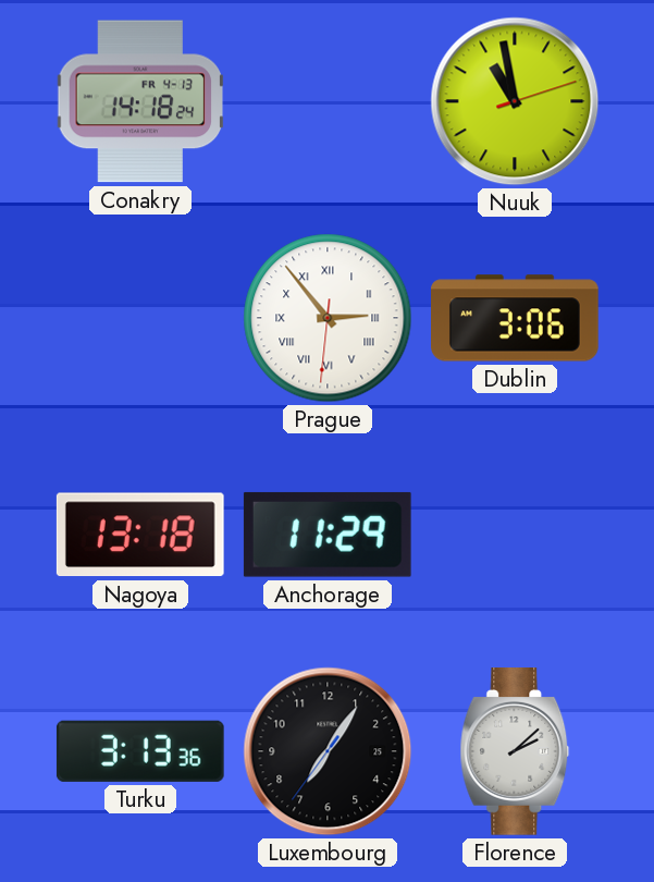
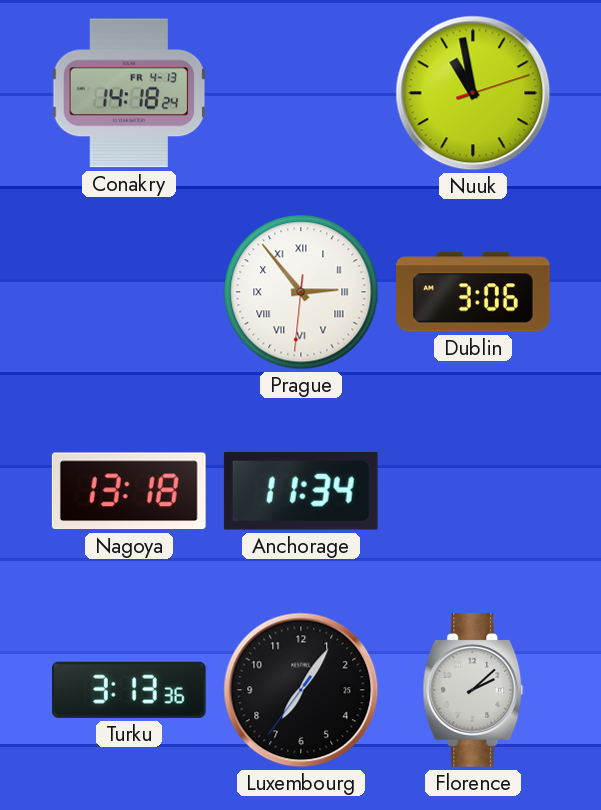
Anchorage: 11:29 -> 11:34 (301, 491)
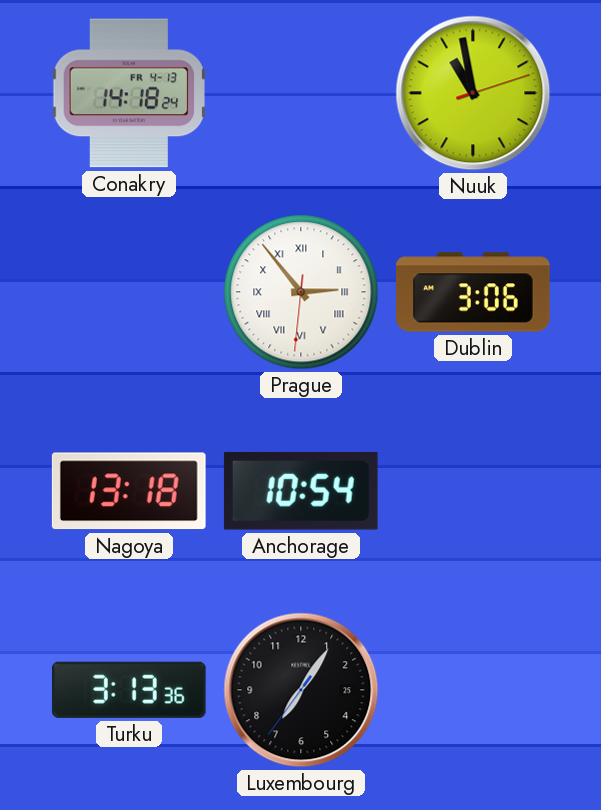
Anchorage: 11:34 -> 10:54 (301, 491)
Florence: 2:08 -> none (473, 691)
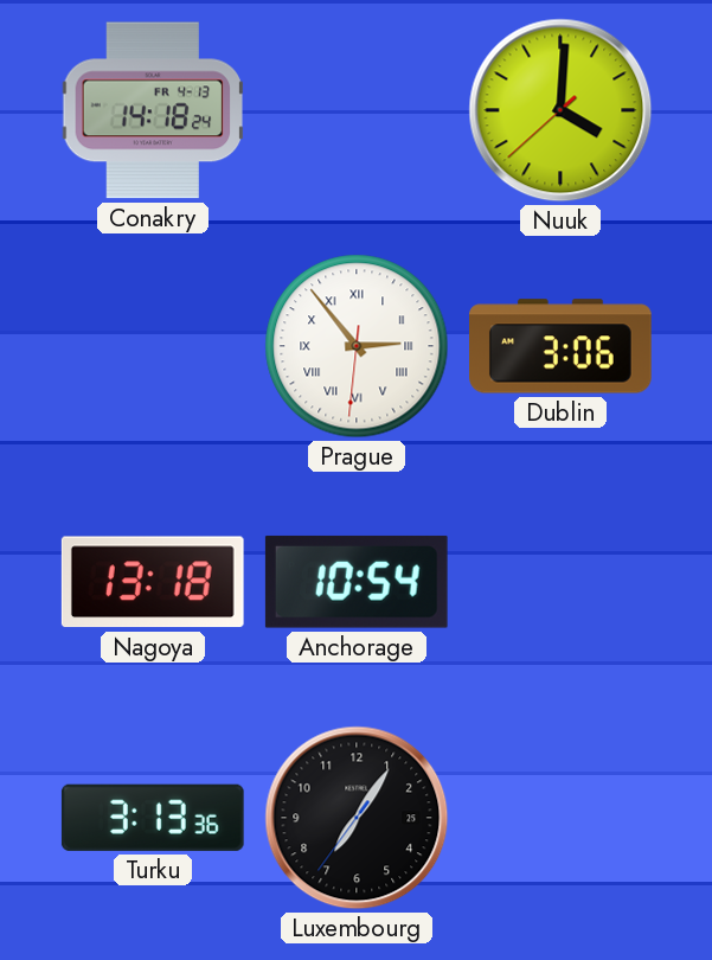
Nuuk: 10:58 -> 4:00 (560, 110)
